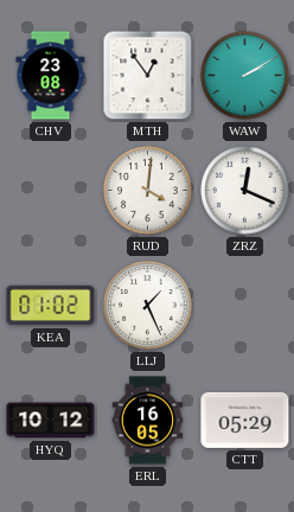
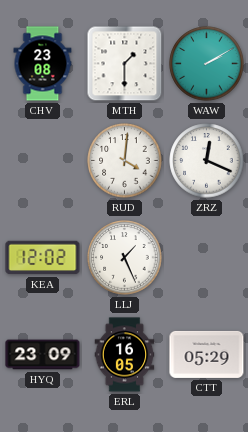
MTH: 12:54 -> 1:30 (125, 64)
KEA: 01:02 -> 12:02 (43, 258)
HYQ: 10:12 -> 23:09 (43, 355)
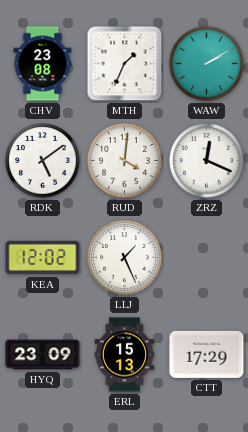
MTH: 1:30 -> 1:34 (125, 64)
RDK: none -> 5:09 (43, 161)
ERL: 16:05 -> 15:13 (125, 355)
CTT: 05:29 -> 17:29 (207, 354)
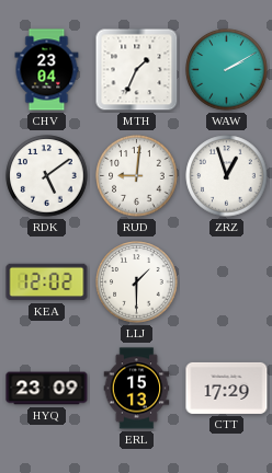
CHV: 23:08 -> 23:04 (47, 70)
RUD: 4:01 -> 9:01 (137, 176)
ZRZ: 12:19 -> 12:57 (227, 176)
LLJ: 1:26 -> 1:30 (137, 282)
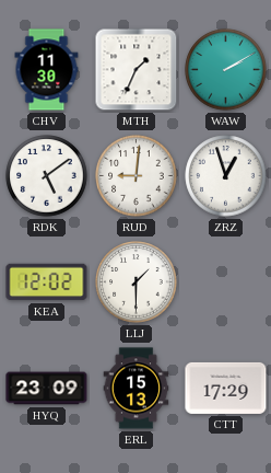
CHV: 23:04 -> 11:30 (47, 70)
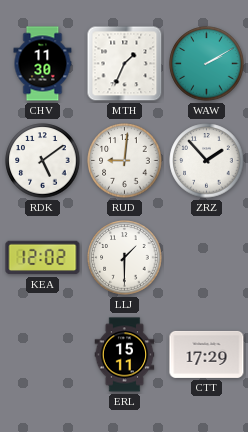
ZRZ: 12:57 -> 1:53 (207, 161)
HYQ: 23:09 -> none (47, 389)
ERL: 15:13 -> 15:11 (125, 355)
